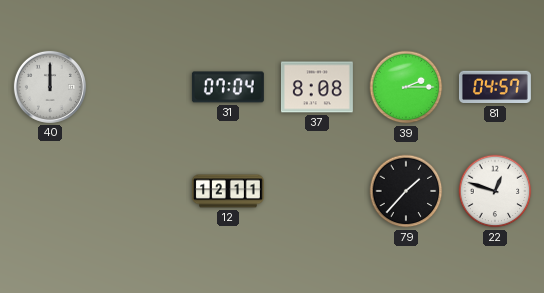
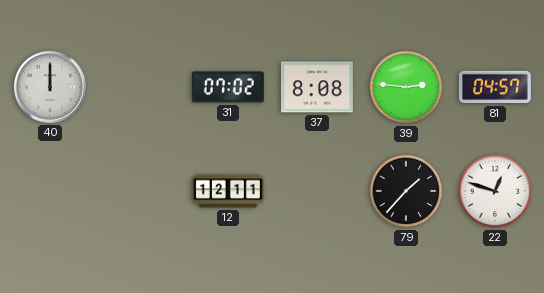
31: 07:04 -> 07:02 (228, 87)
39: 2:15 -> 2:46 (406, 87)
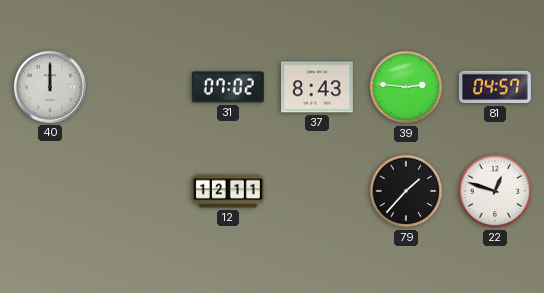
37: 8:08 -> 8:43 (317, 87)
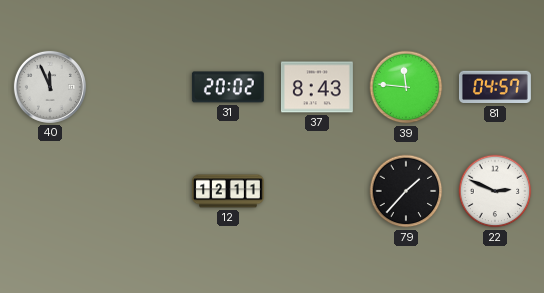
40: 12:00 -> 11:56 (50, 87)
31: 07:02 -> 20:02 (228, 87)
39: 2:46 -> 11:46 (406, 87)
22: 12:48 -> 2:49 (495, 191)
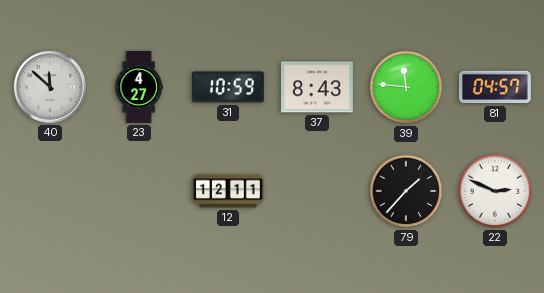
40: 11:56 -> 11:52 (50, 87)
23: none -> 4:27 (139, 88)
31: 20:02 -> 10:59 (228, 87)
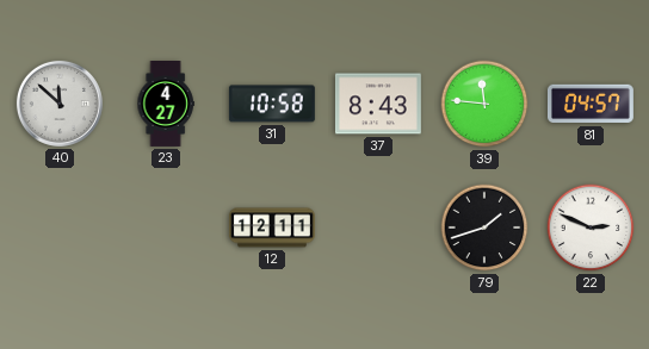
31: 10:59 -> 10:58 (272, 104)
79: 1:37 -> 1:42 (484, 228)
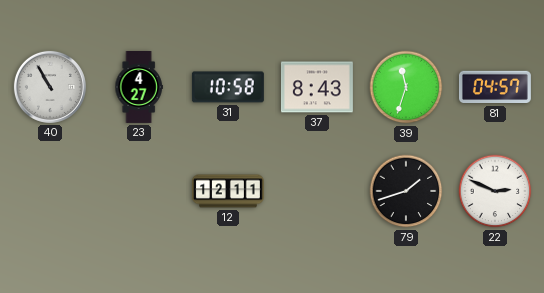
40: 11:52 -> 10:55 (50, 87)
39: 11:46 -> 11:33 (406, 87)
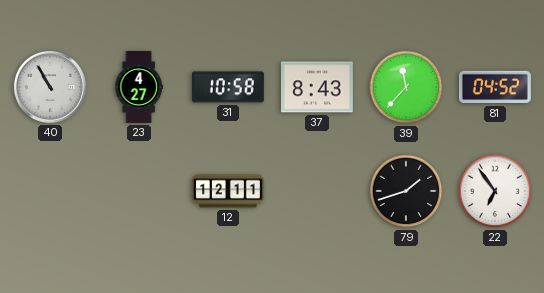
39: 11:33 -> 11:37 (406, 87)
81: 04:57 -> 04:52 (495, 87)
22: 2:49 -> 6:54 (495, 191)
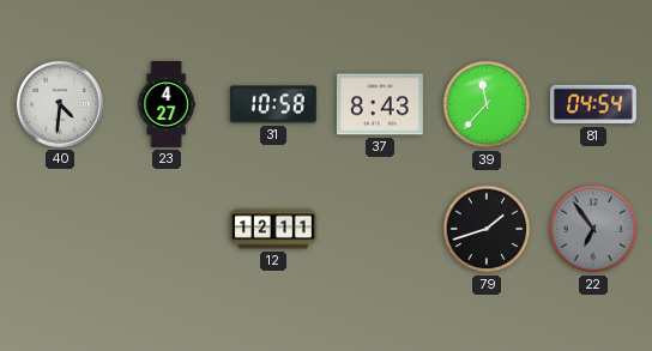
40: 10:55 -> 4:31 (60, 104)
81: 04:52 -> 04:54 (593, 104)
22 dial: white -> grey (593, 229)
